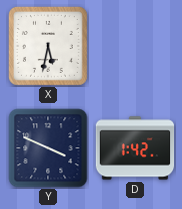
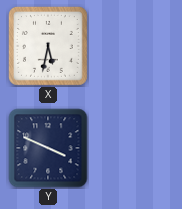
D: 1:42 -> none (135, 148)
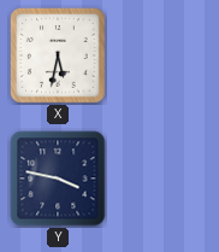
Y: 3:49 -> 3:47 (58, 178)
